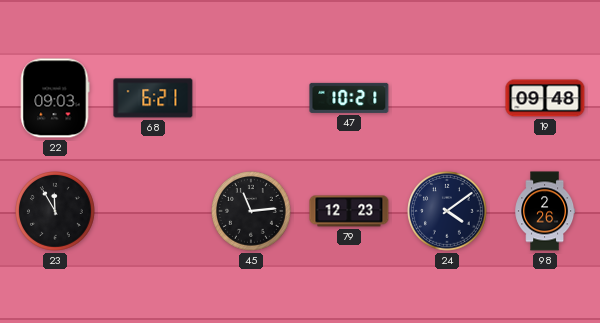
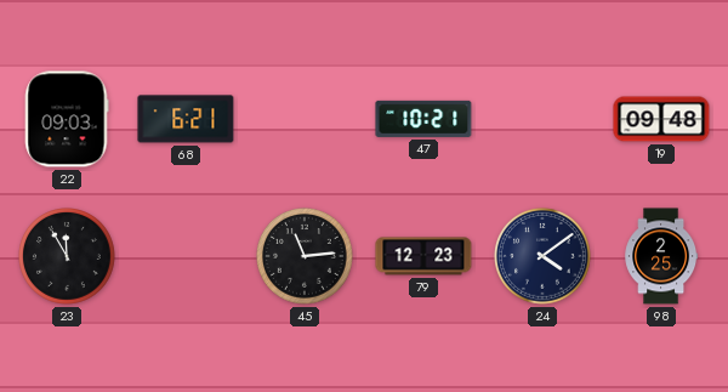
98: 2:26 -> 2:25 (661, 256)
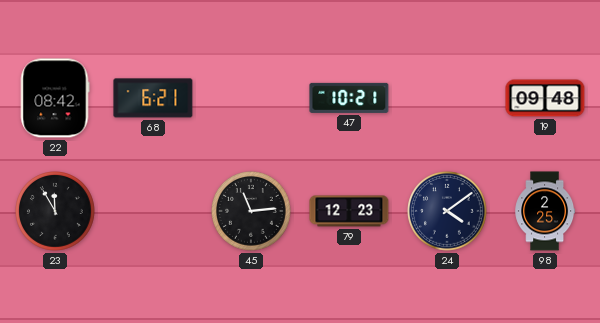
22: 09:03 -> 08:42 (55, 98)
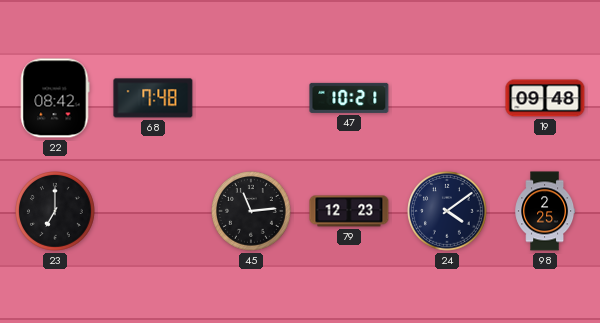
68: 6:21 -> 7:48 (153, 98)
23: 11:55 -> 7:00 (56, 212)
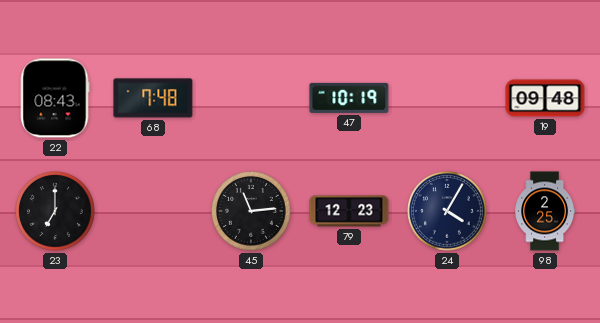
22: 08:42 -> 08:43 (55, 98)
47: 10:21 -> 10:19 (349, 98)
24: 4:09 -> 4:05 (448, 212)
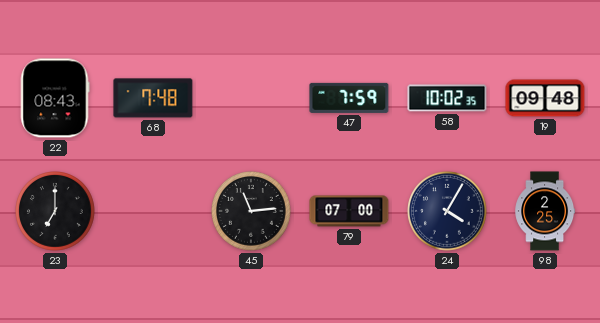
47: 10:19 -> 7:59 (349, 98)
58: none -> 10:02 (447, 98)
79: 12:23 -> 07:00 (349, 211)
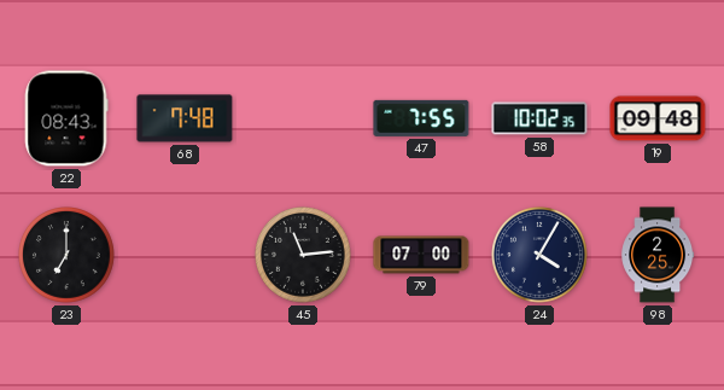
47: 7:59 -> 7:55 (421, 118)
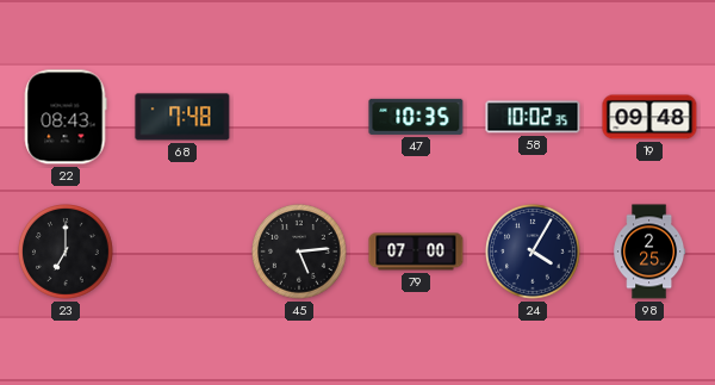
47: 7:55 -> 10:35 (416, 117)
45: 11:14 -> 5:14 (300, 253)
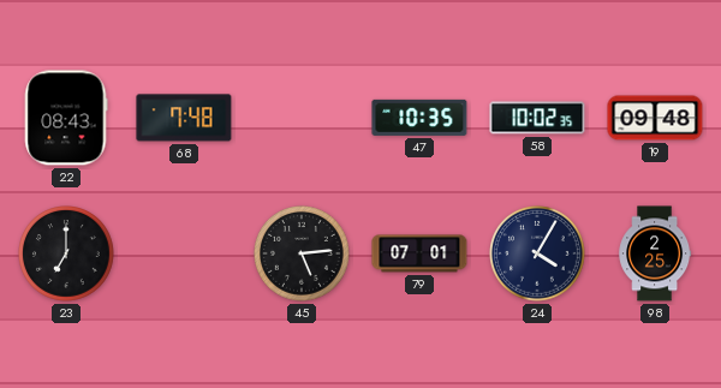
79: 07:00 -> 07:01 (419, 253)
